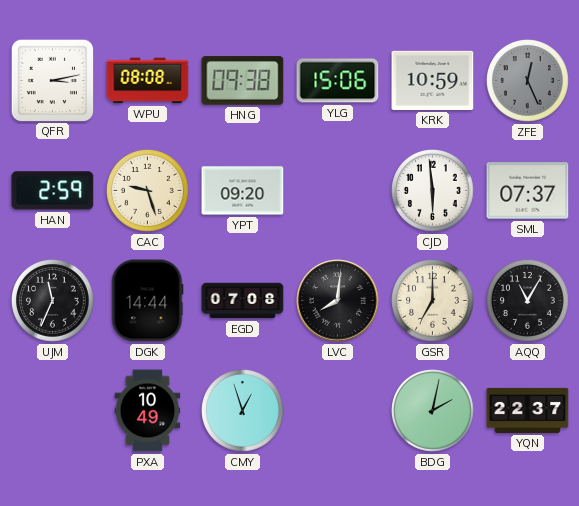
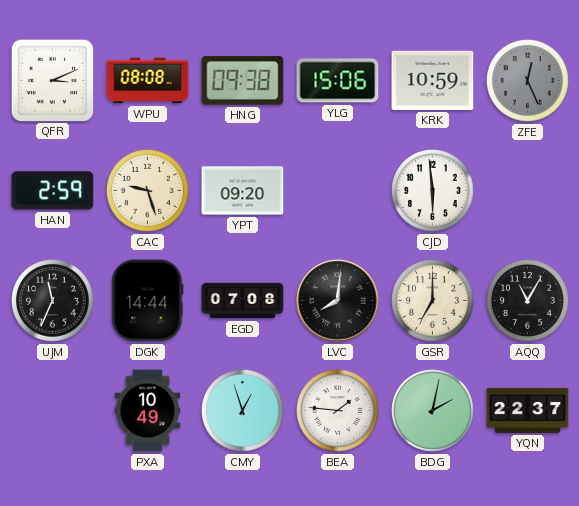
QFR: 3:13 -> 3:11 (52, 80)
SML: 07:37 -> none (528, 191)
BEA: none -> 1:46 (338, 411)
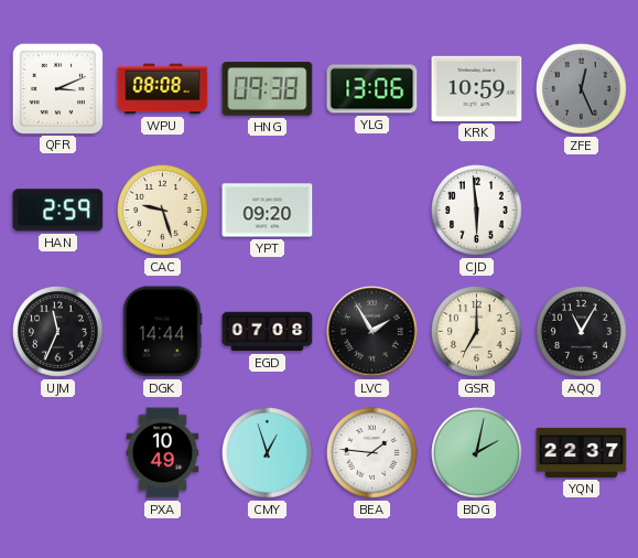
YLG: 15:06 -> 13:06 (372, 89)
LVC: 8:01 -> 1:55 (372, 332)
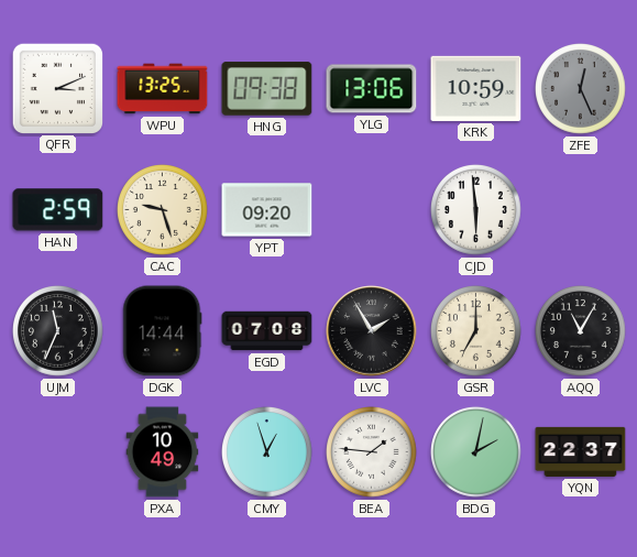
WPU: 08:08 -> 13:25 (163, 89)
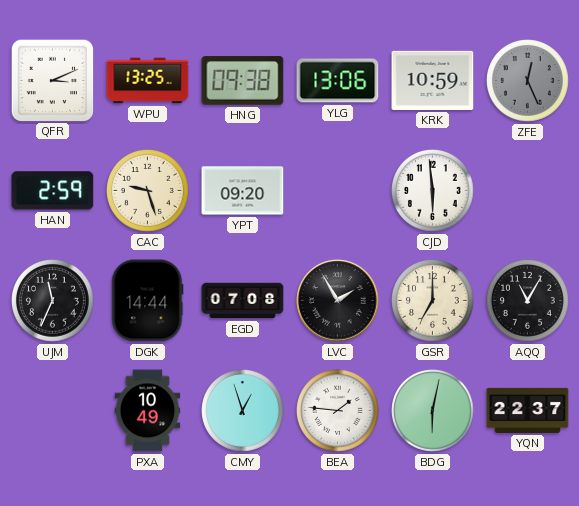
BDG: 2:02 -> 6:02 (433, 411)
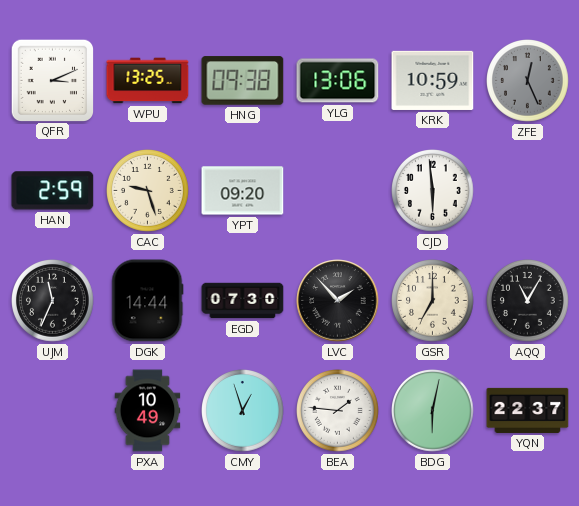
EGD: 07:08 -> 07:30 (243, 301)
LVC: 1:55 -> 1:53 (338, 301)
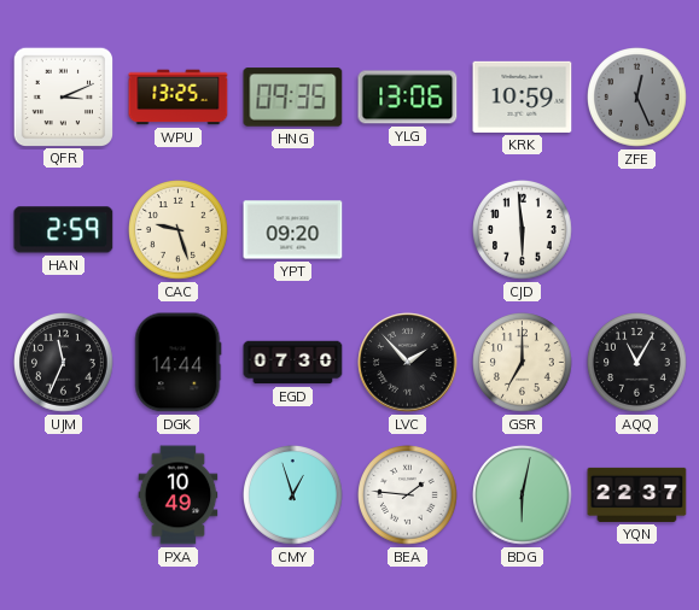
HNG: 09:38 -> 09:35 (293, 98)
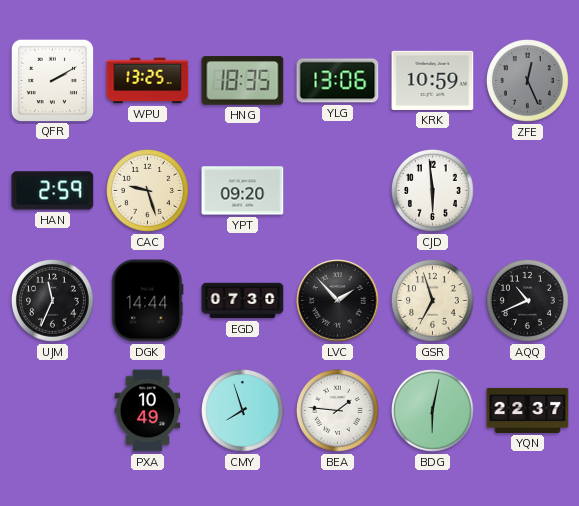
QFR: 3:11 -> 2:10 (52, 80)
HNG: 09:35 -> 18:35 (243, 81)
GSR: 7:00 -> 6:57 (433, 301)
AQQ: 11:05 -> 10:41 (528, 301)
CMY: 12:57 -> 7:57 (243, 411)
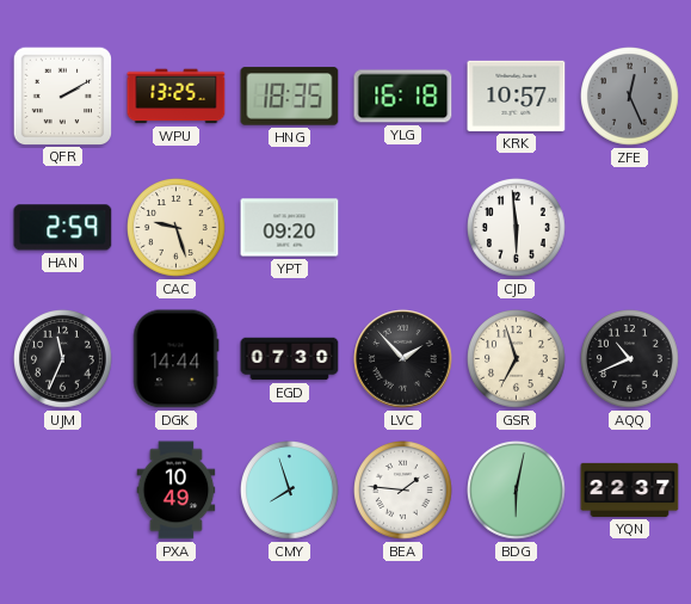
YLG: 13:06 -> 16:18 (403, 97)
KRK: 10:59 -> 10:57 (517, 95)
